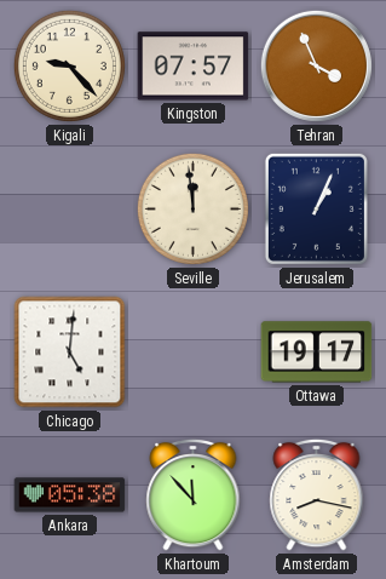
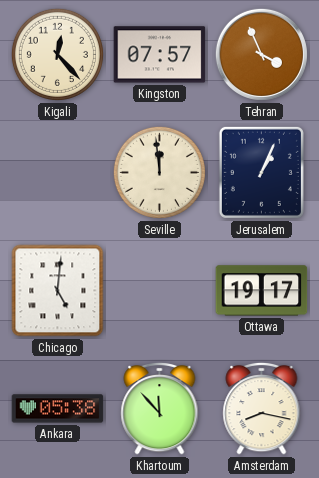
Kigali: 9:23 -> 12:23 (57, 54)
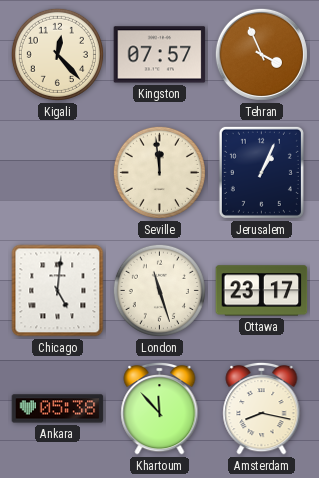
London: none -> 11:27 (159, 290)
Ottawa: 19:17 -> 23:17 (262, 291)
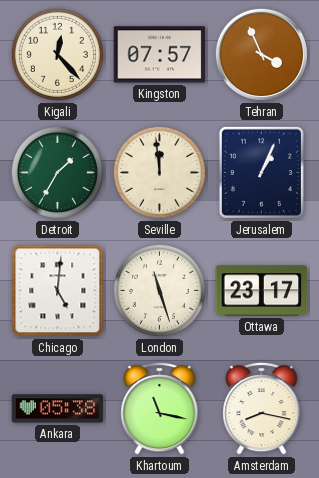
Detroit: none -> 1:35 (57, 172)
Khartoum: 11:53 -> 11:17 (160, 408)
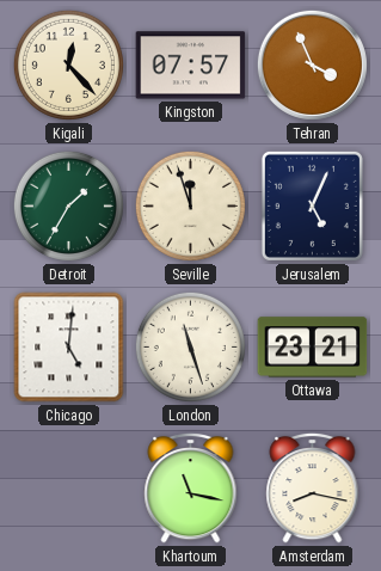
Seville: 11:59 -> 11:57 (190, 205)
Jerusalem: 1:04 -> 5:04 (312, 205)
Ottawa: 23:17 -> 23:21 (313, 348)
Ankara: 05:38 -> none (58, 409)
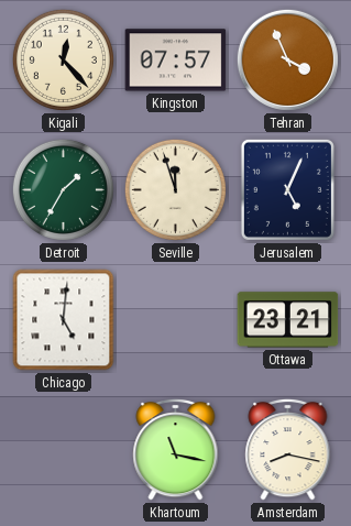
London: 11:27 -> none (190, 346)
